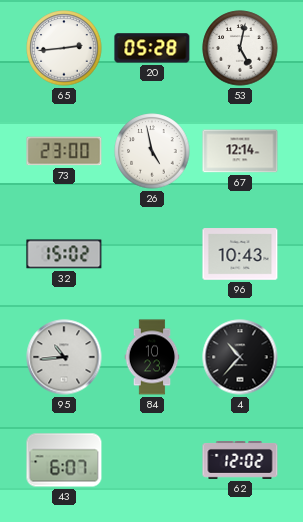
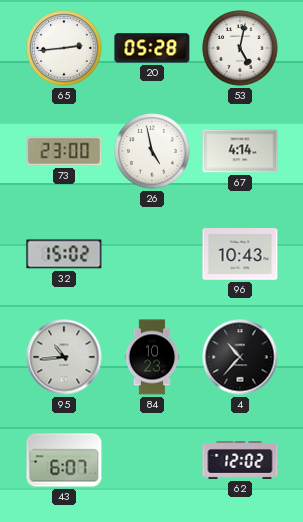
67: 12:14 -> 4:14 (240, 151)
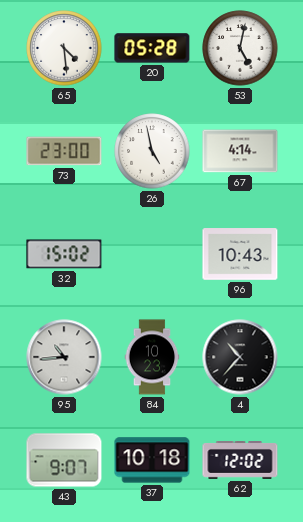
65: 2:44 -> 4:29 (64, 48)
43: 6:07 -> 9:07 (64, 460)
37: none -> 10:18 (152, 460)
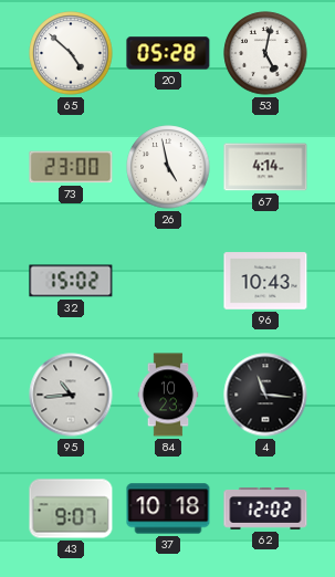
65: 4:29 -> 4:52 (71, 53)
4: 10:37 -> 11:16 (265, 395)
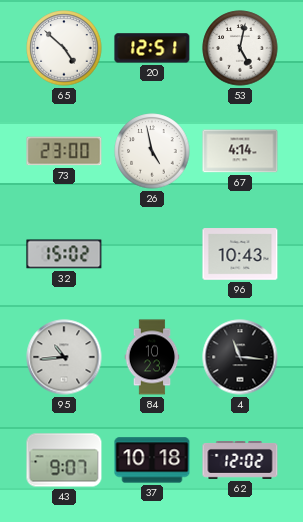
20: 05:28 -> 12:51 (152, 48)
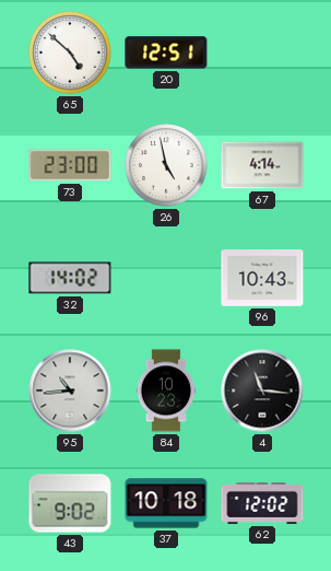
53: 5:02 -> none (240, 48)
32: 15:02 -> 14:02 (70, 278)
43: 9:07 -> 9:02 (70, 503)
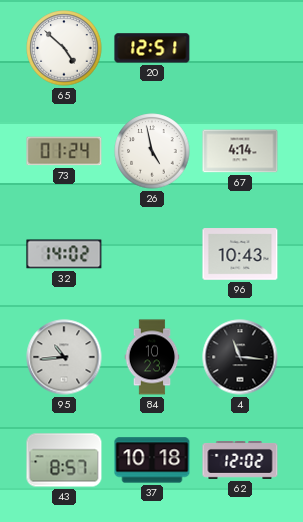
73: 23:00 -> 01:24 (64, 151)
43: 9:02 -> 8:57 (64, 460)
